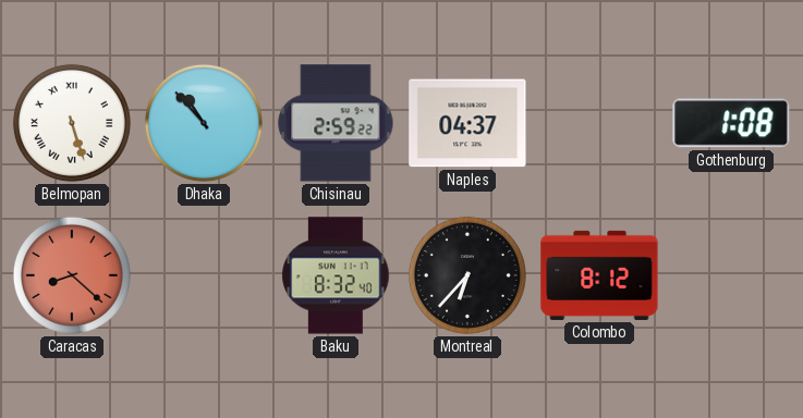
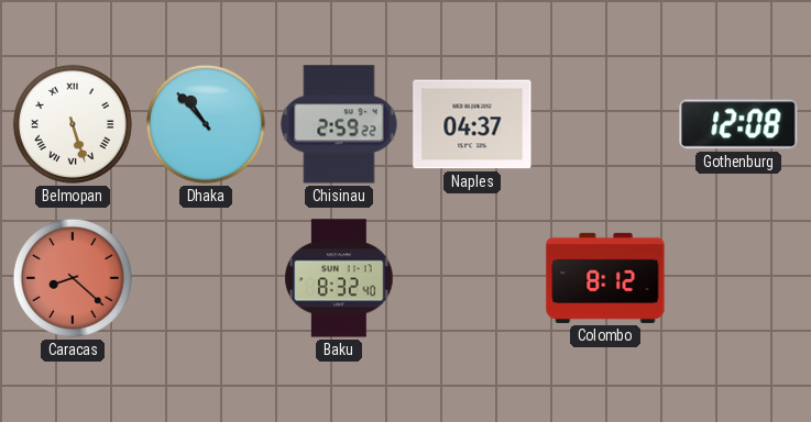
Gothenburg: 1:08 -> 12:08 (738, 124)
Montreal: 6:37 -> none (467, 275)
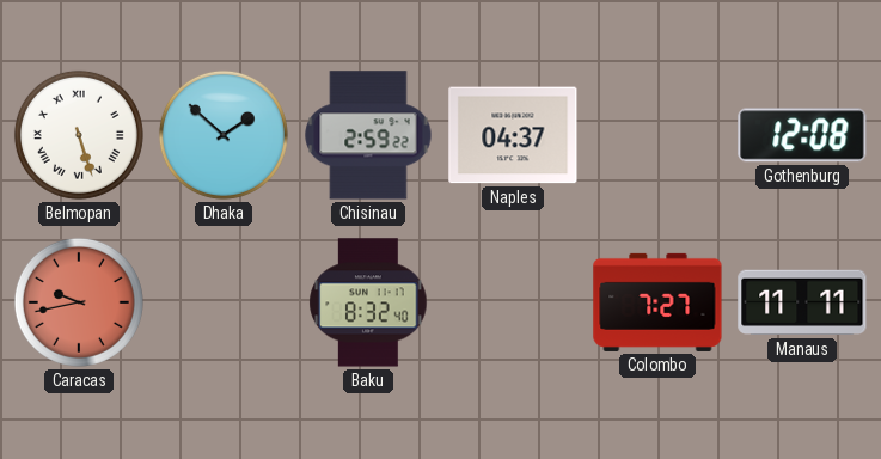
Dhaka: 10:53 -> 1:52 (224, 135)
Caracas: 8:22 -> 9:43 (79, 302)
Colombo: 8:12 -> 7:27 (657, 302)
Manaus: none -> 11:11 (802, 302)
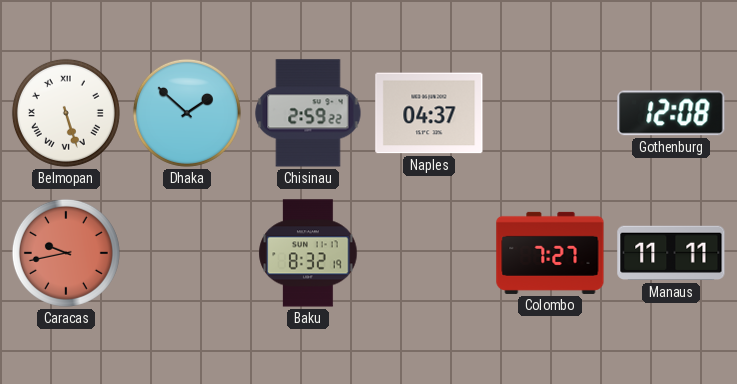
Baku: 8:32:40 -> 8:32:19 (308, 253)
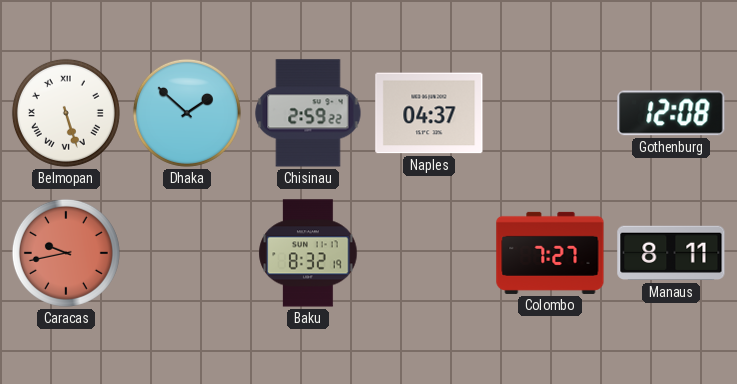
Manaus: 11:11 -> 8:11 (671, 253)
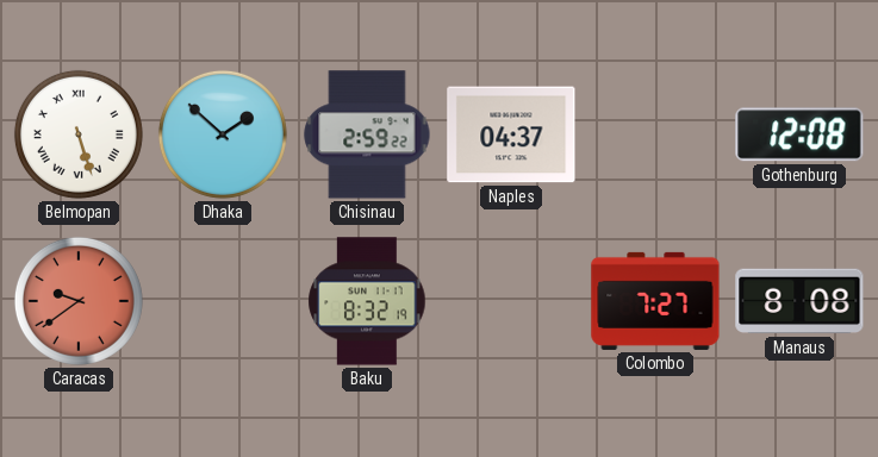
Caracas: 9:43 -> 9:39 (79, 301)
Manaus: 8:11 -> 8:08 (799, 301)
